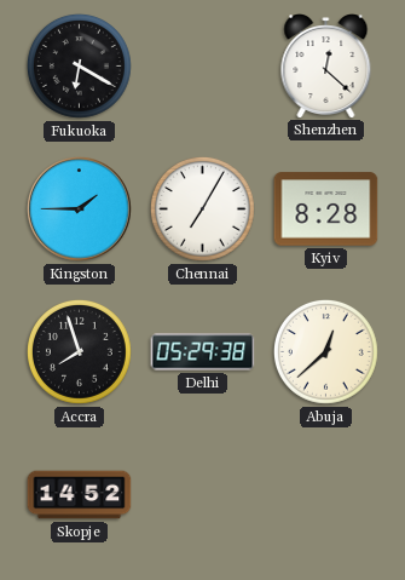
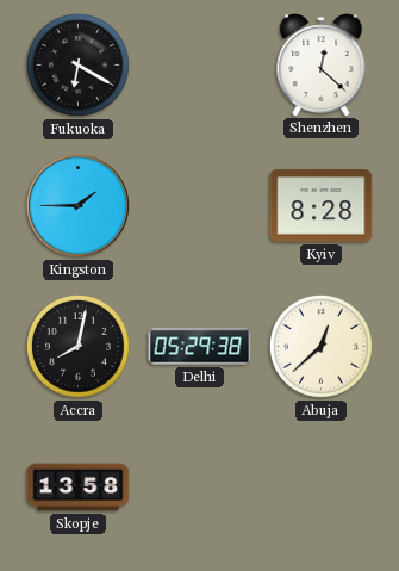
Chennai: 7:05 -> none (202, 208)
Accra: 7:57 -> 8:02 (77, 346)
Skopje: 14:52 -> 13:58 (79, 488)
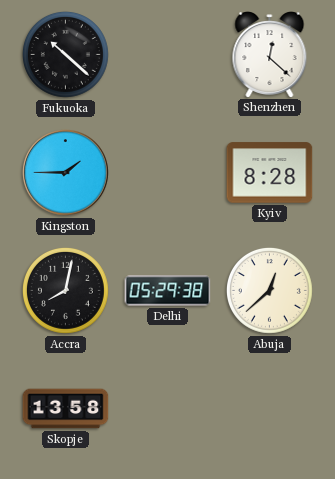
Fukuoka: 6:20 -> 10:22 (65, 54)
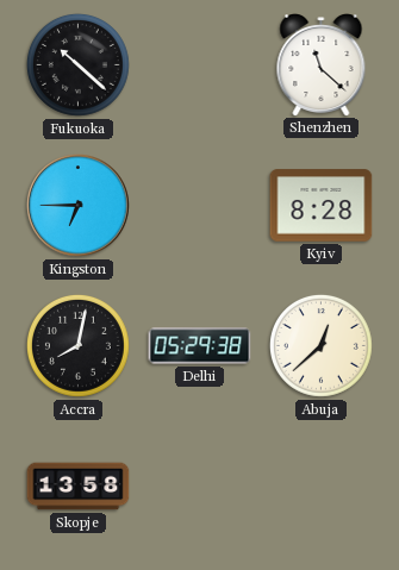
Shenzhen: 12:22 -> 11:22 (322, 65)
Kingston: 1:45 -> 6:45 (79, 206)
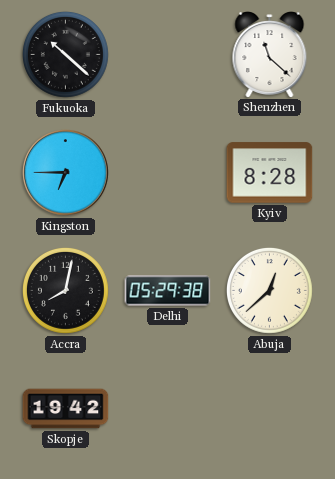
Skopje: 13:58 -> 19:42 (66, 409)
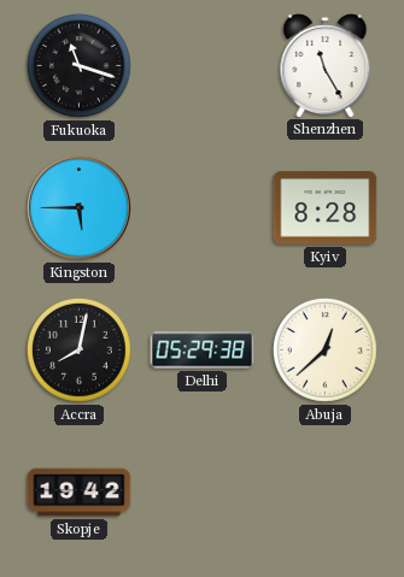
Fukuoka: 10:22 -> 11:18 (78, 65)
Shenzhen: 11:22 -> 11:25 (326, 66)
Kingston: 6:45 -> 5:45 (80, 208)
